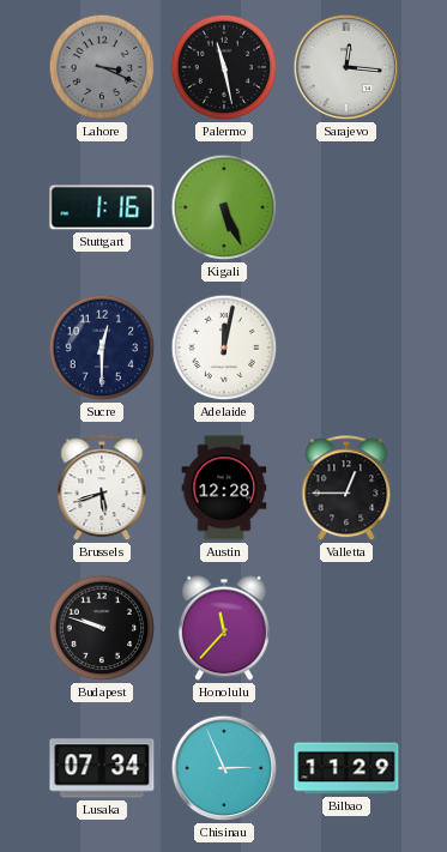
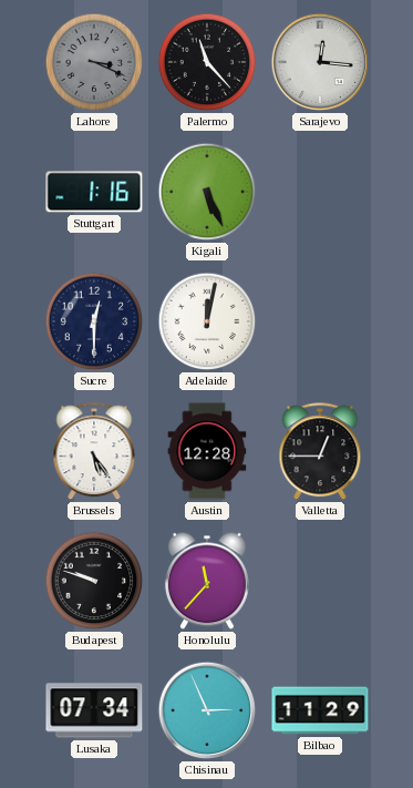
Palermo: 11:28 -> 11:23 (207, 62)
Brussels: 5:42 -> 5:24 (94, 452)
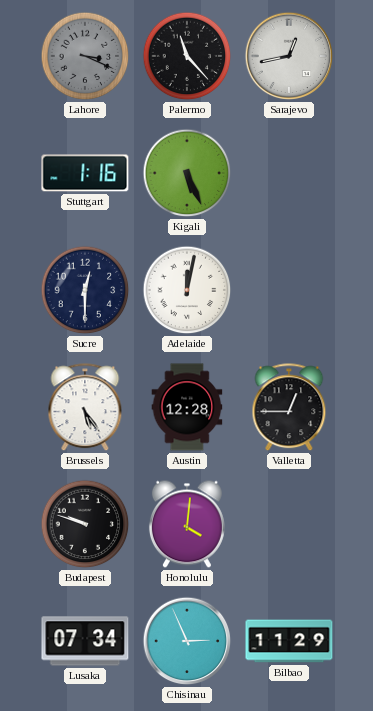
Sarajevo: 12:16 -> 12:43 (289, 56)
Honolulu: 11:37 -> 4:01 (187, 524)
